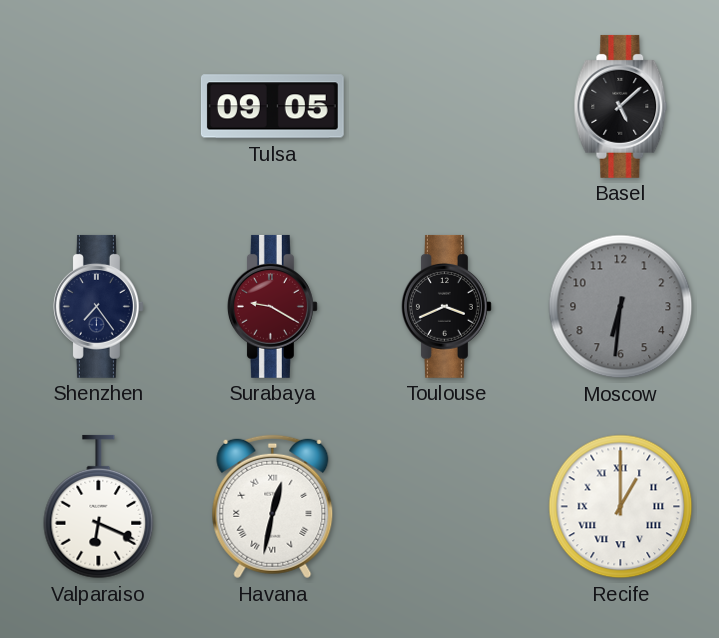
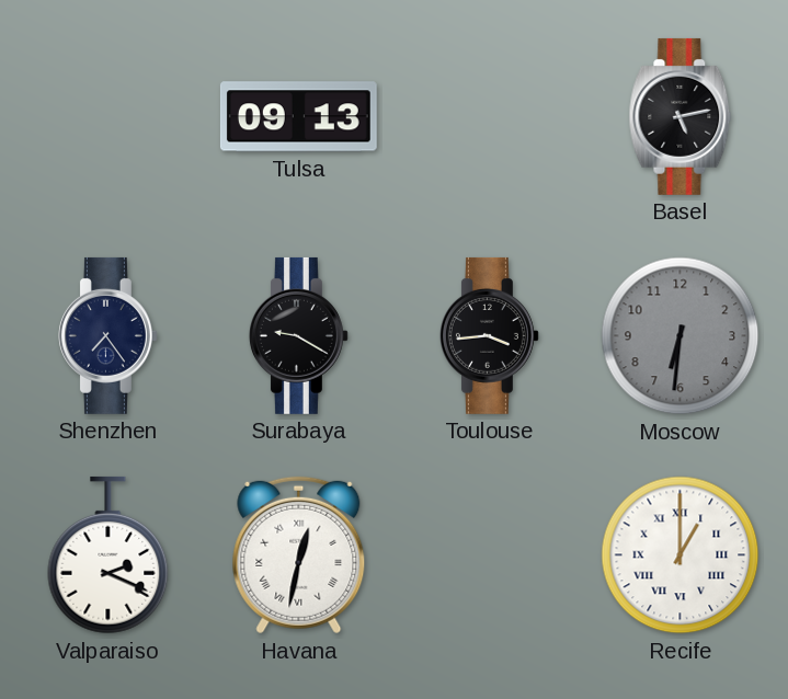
Tulsa: 09:05 -> 09:13 (298, 117)
Basel: 5:08 -> 5:13 (681, 116)
Surabaya dial: burgundy -> black (298, 335)
Toulouse: 3:41 -> 3:44 (489, 335)
Valparaiso: 6:19 -> 2:19 (109, 555)
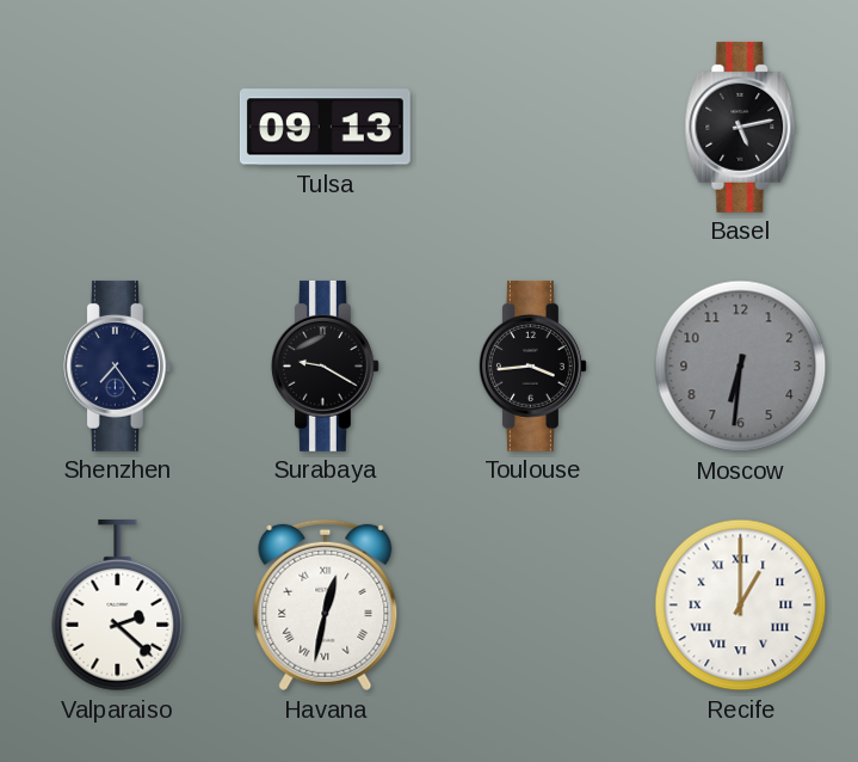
Valparaiso: 2:19 -> 2:22 (118, 606)
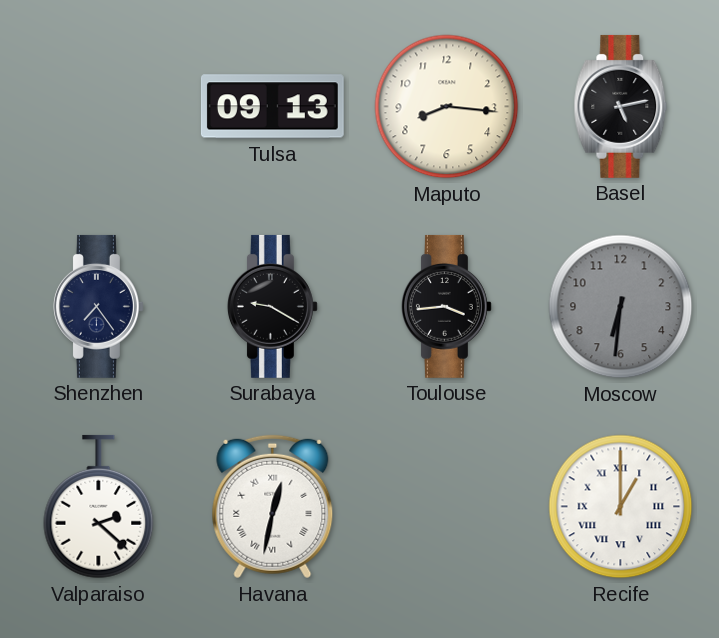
Maputo: none -> 8:16 (447, 107)
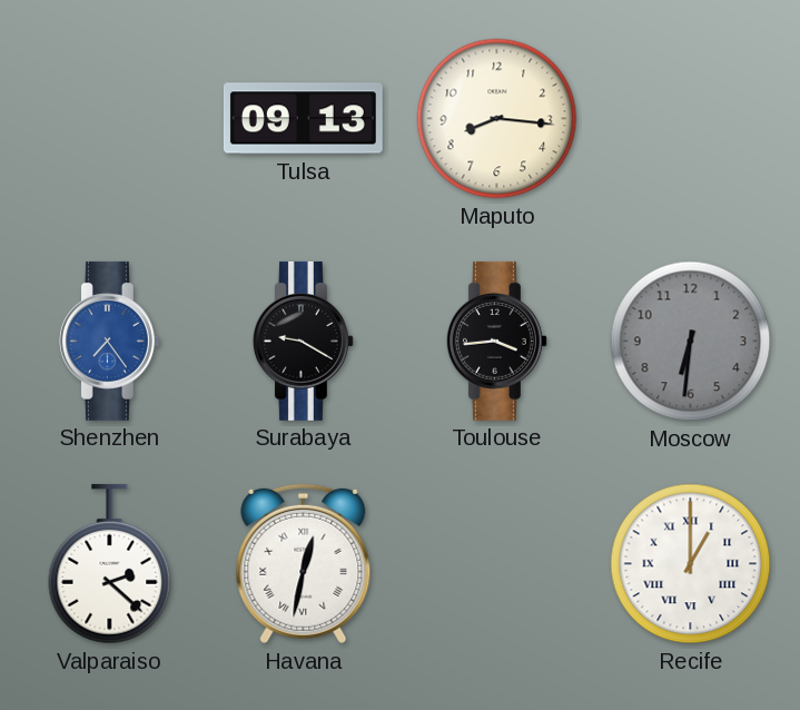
Basel: 5:13 -> none (621, 106)
Shenzhen dial: navy -> blue (109, 341)
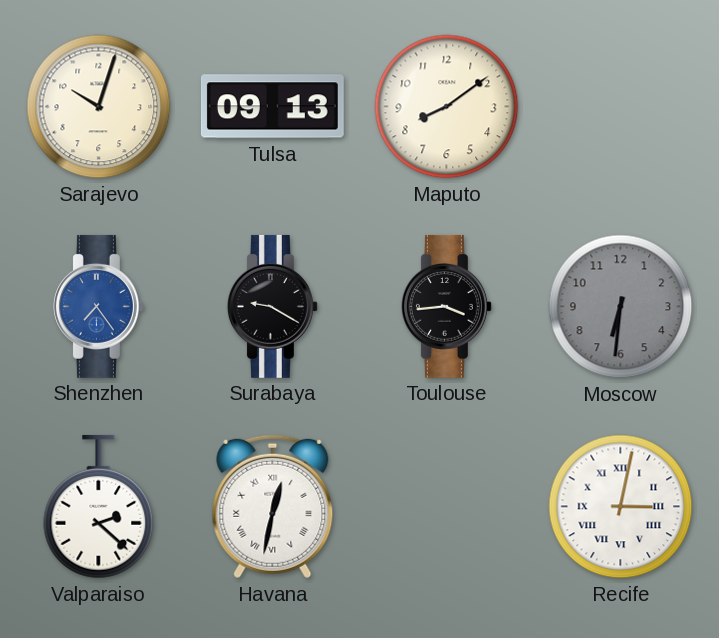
Sarajevo: none -> 10:03 (99, 107)
Maputo: 8:16 -> 8:09 (447, 107)
Recife: 1:00 -> 3:02 (621, 507)
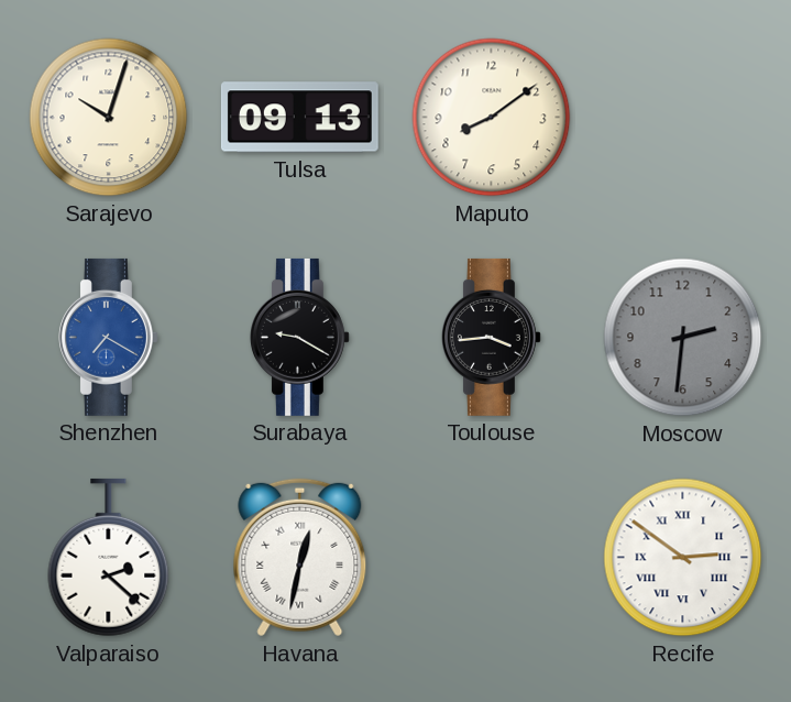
Shenzhen: 7:24 -> 7:20 (108, 337)
Moscow: 6:31 -> 2:31 (683, 338)
Recife: 3:02 -> 2:51 (683, 558)
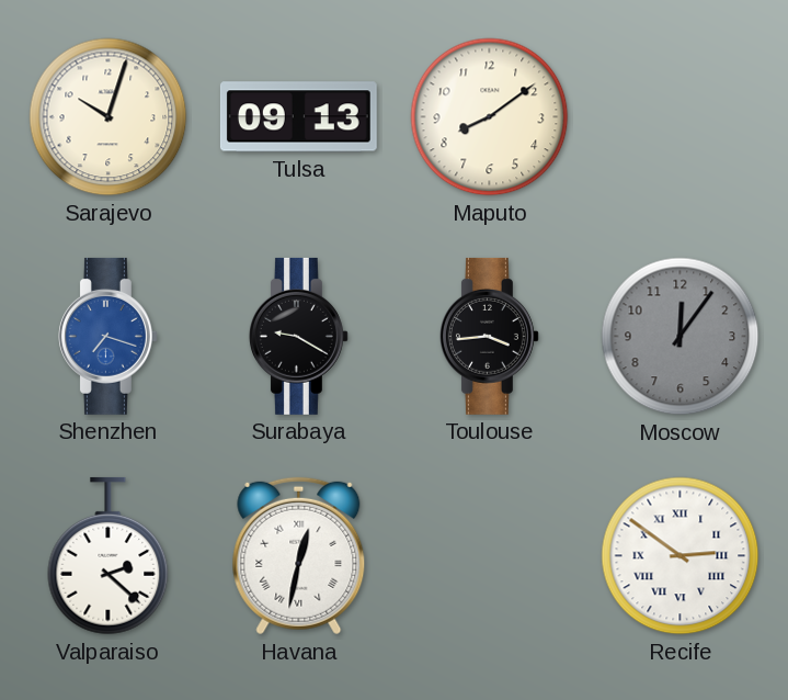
Shenzhen: 7:20 -> 7:18 (107, 336)
Moscow: 2:31 -> 12:06 (681, 337)
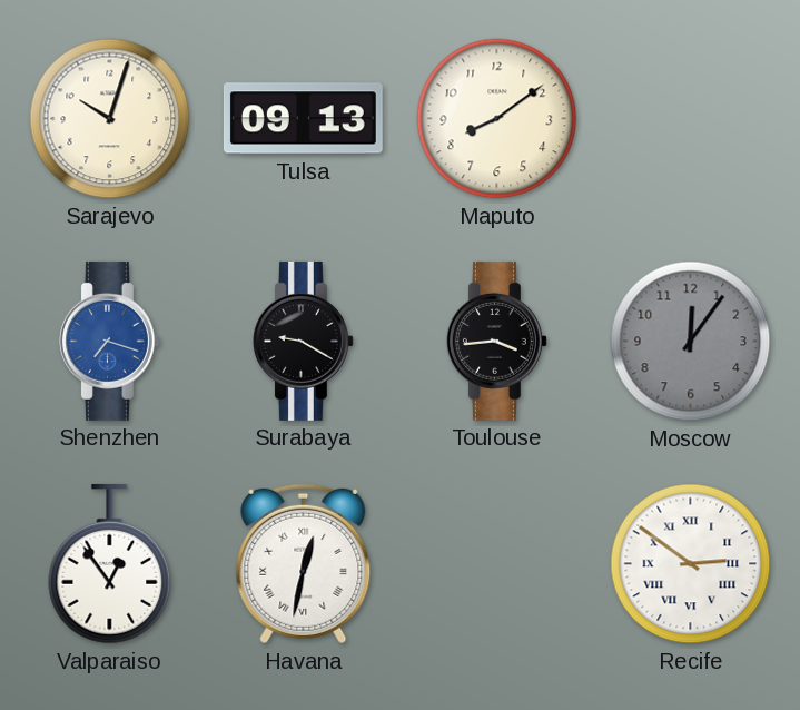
Valparaiso: 2:22 -> 12:54 (110, 564)
